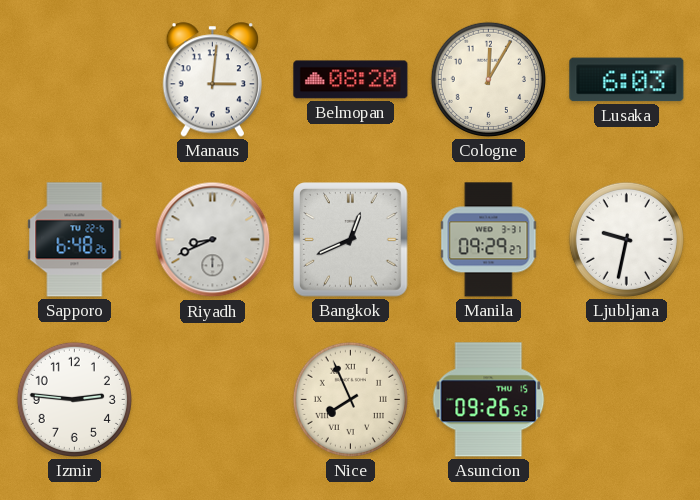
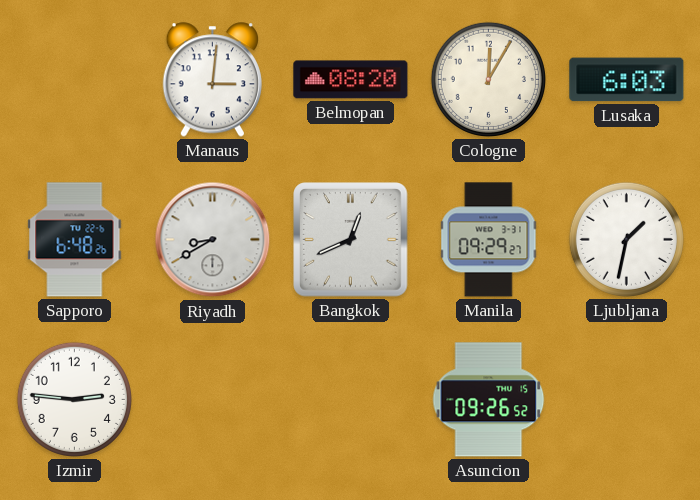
Riyadh: 8:41 -> 8:40 (213, 240)
Ljubljana: 9:32 -> 1:32 (626, 239)
Nice: 7:56 -> none (350, 399)
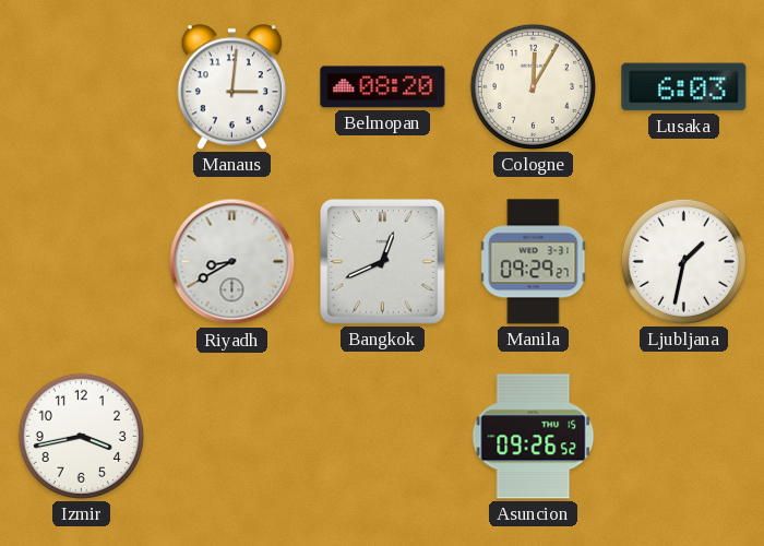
Sapporo: 6:48 -> none (75, 240)
Izmir: 2:46 -> 3:43 (81, 436)
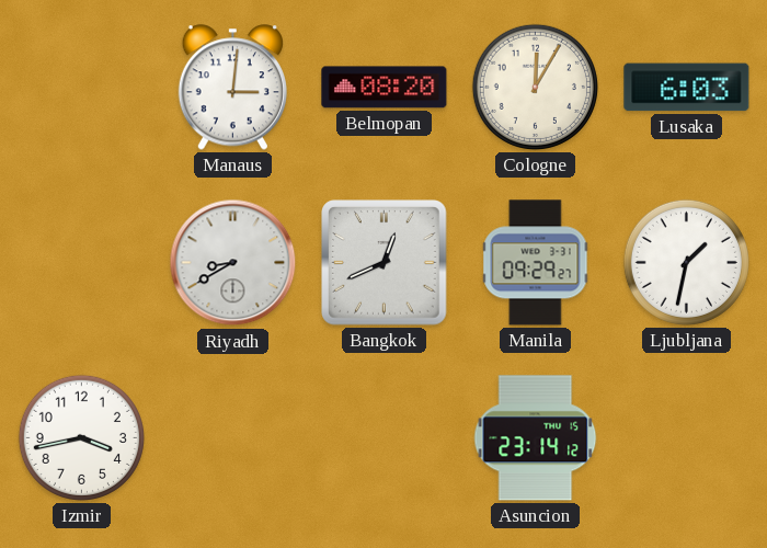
Asuncion: 09:26 -> 23:14 (536, 438)
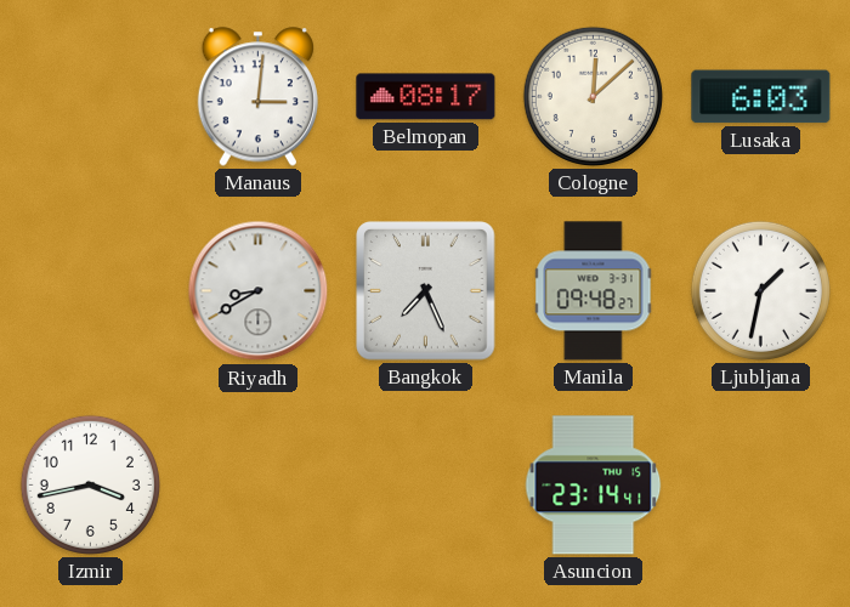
Belmopan: 08:20 -> 08:17 (426, 97)
Cologne: 12:05 -> 12:08 (593, 96)
Bangkok: 12:41 -> 7:26 (426, 291)
Manila: 09:29 -> 09:48 (594, 291)
Asuncion: 23:14:12 -> 23:14:41 (594, 486)
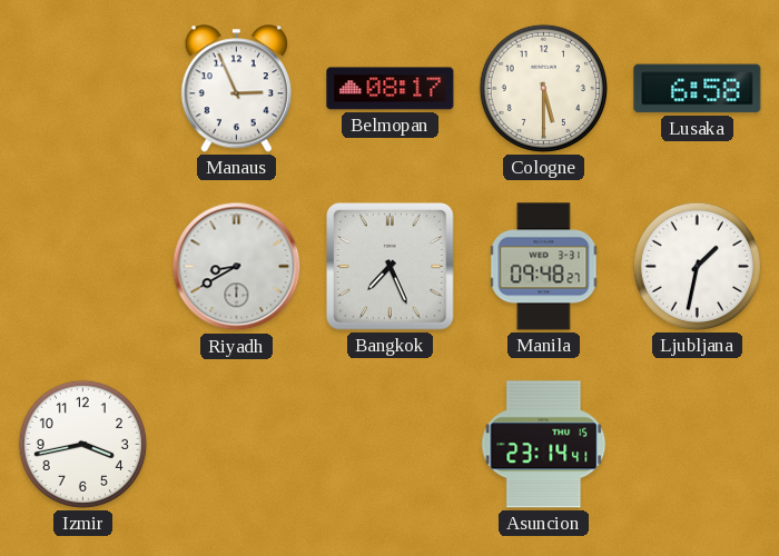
Manaus: 3:01 -> 2:56 (236, 89)
Cologne: 12:08 -> 5:30 (543, 88)
Lusaka: 6:03 -> 6:58 (698, 89)
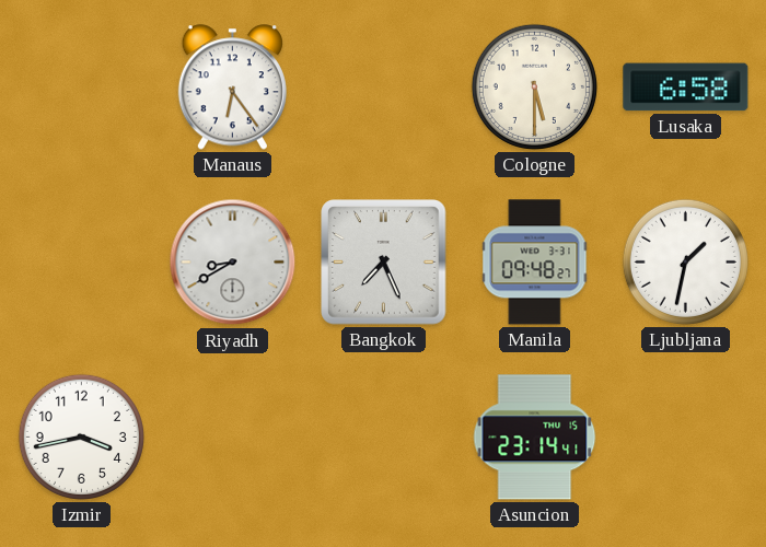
Manaus: 2:56 -> 6:24 (232, 88)
Belmopan: 08:17 -> none (391, 89)
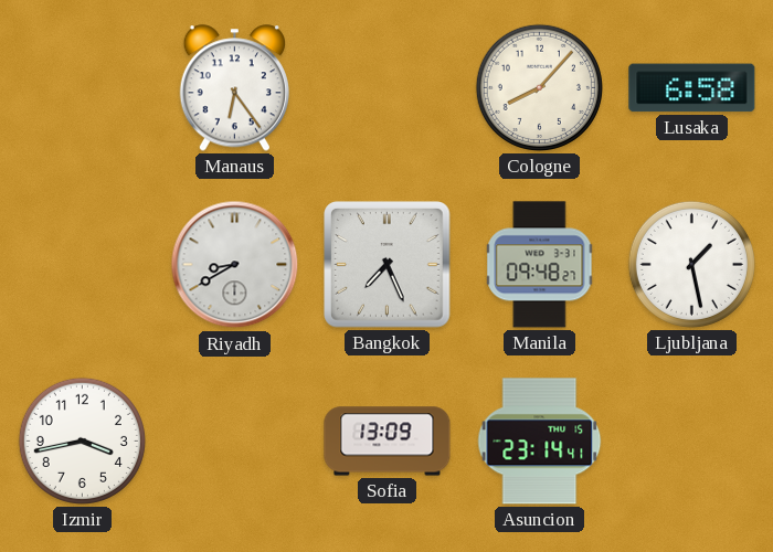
Cologne: 5:30 -> 8:07 (539, 87)
Ljubljana: 1:32 -> 1:28 (691, 264)
Sofia: none -> 13:09 (388, 442)
